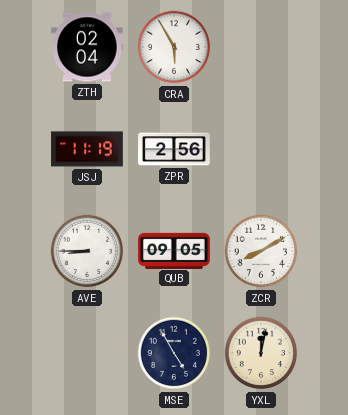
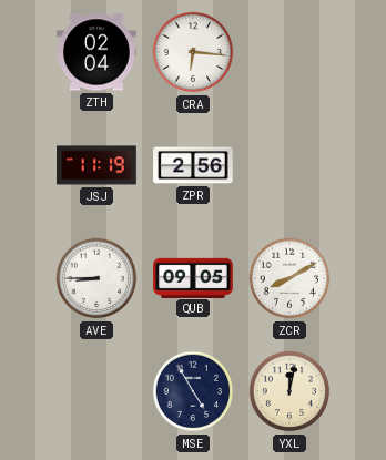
CRA: 5:55 -> 6:16 (193, 52)
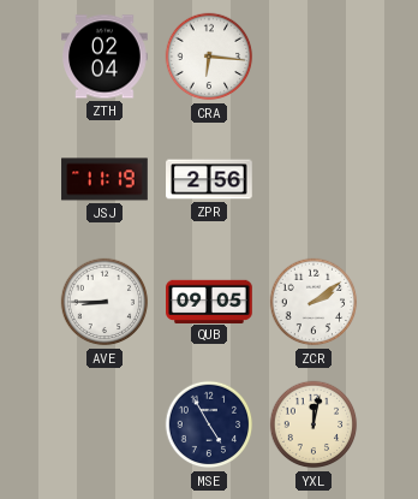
ZCR: 8:10 -> 2:09 (313, 302)
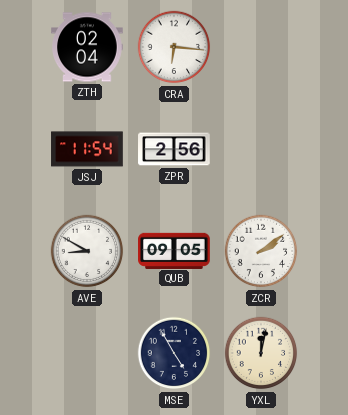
JSJ: 11:19 -> 11:54 (87, 149)
AVE: 8:45 -> 8:50 (87, 251)
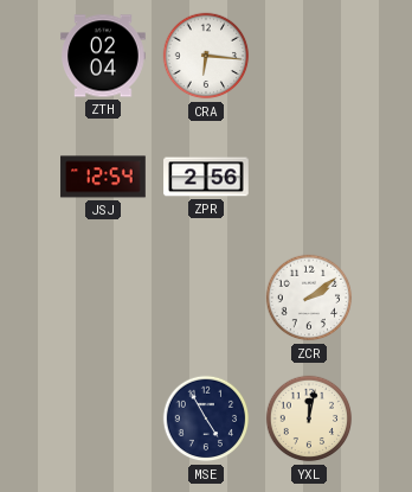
JSJ: 11:54 -> 12:54 (103, 177)
AVE: 8:50 -> none (87, 251)
QUB: 09:05 -> none (174, 250)
